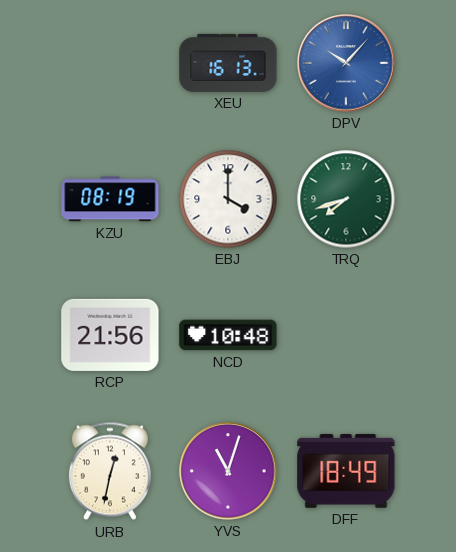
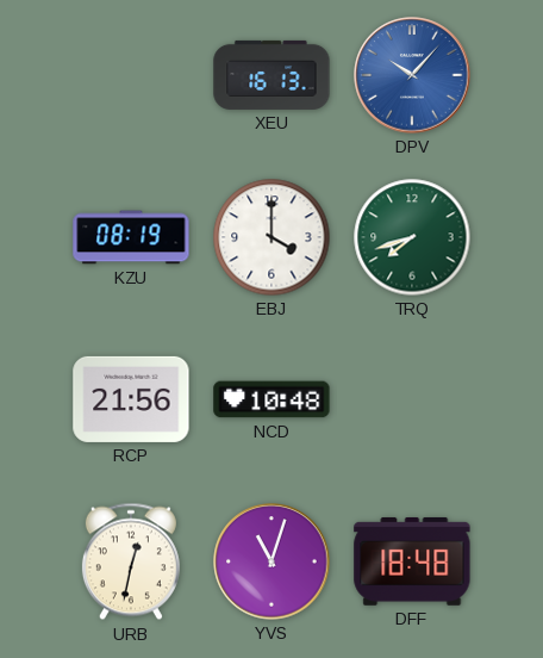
DFF: 18:49 -> 18:48 (412, 561)
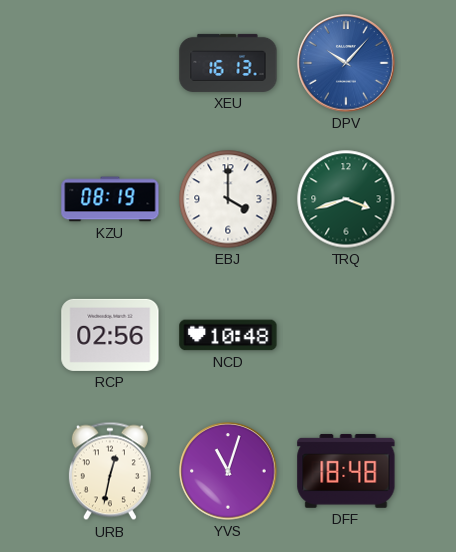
TRQ: 7:42 -> 3:42 (346, 199)
RCP: 21:56 -> 02:56 (110, 335)
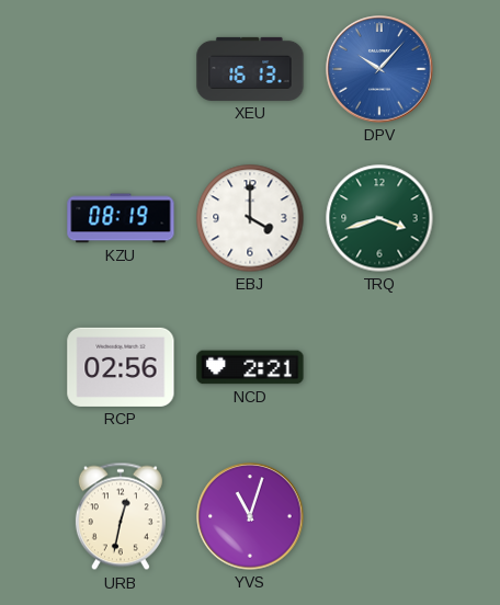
NCD: 10:48 -> 2:21 (250, 367)
DFF: 18:48 -> none (346, 471)
